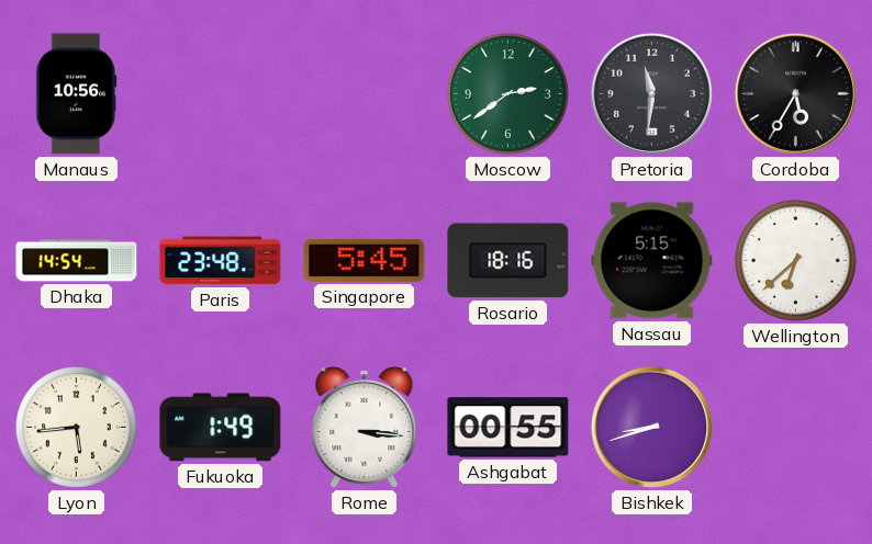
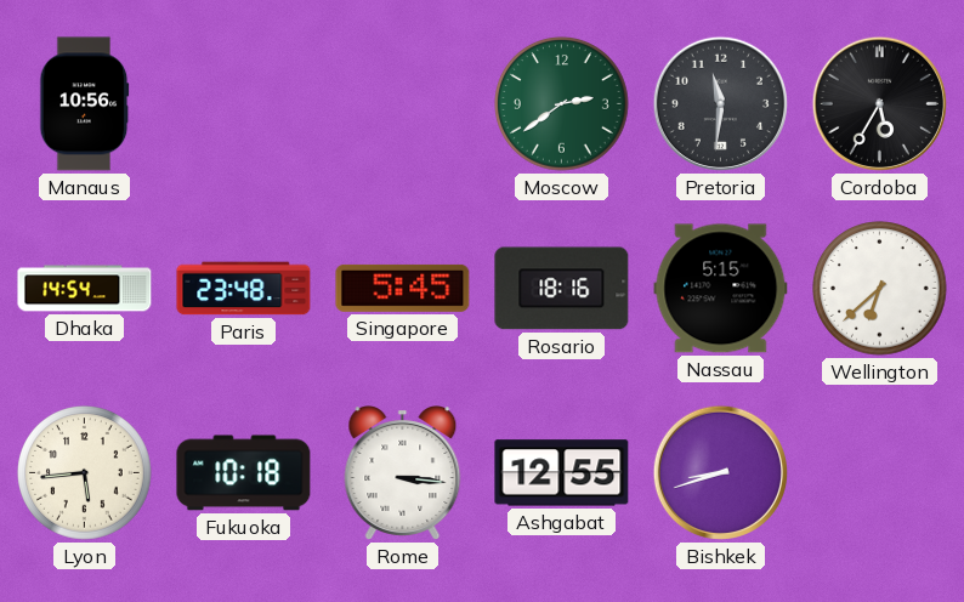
Fukuoka: 1:49 -> 10:18 (244, 473)
Ashgabat: 00:55 -> 12:55 (562, 473)
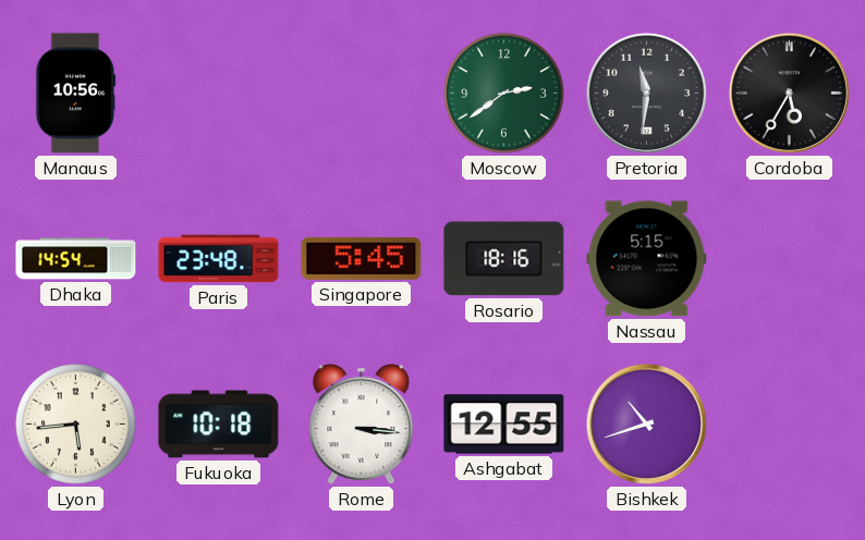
Wellington: 6:38 -> none (880, 289)
Bishkek: 8:42 -> 10:42 (646, 424)
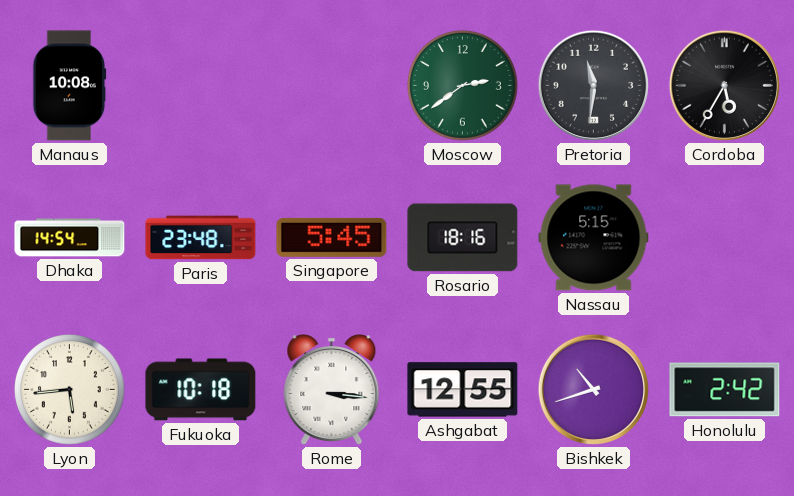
Manaus: 10:56 -> 10:08 (70, 86)
Honolulu: none -> 2:42 (725, 390)
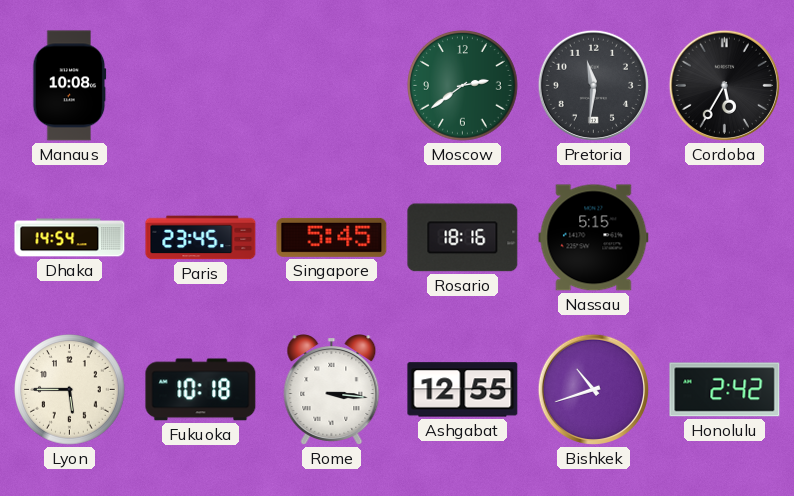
Paris: 23:48 -> 23:45 (201, 238)
Lyon: 5:44 -> 5:45 (70, 390)
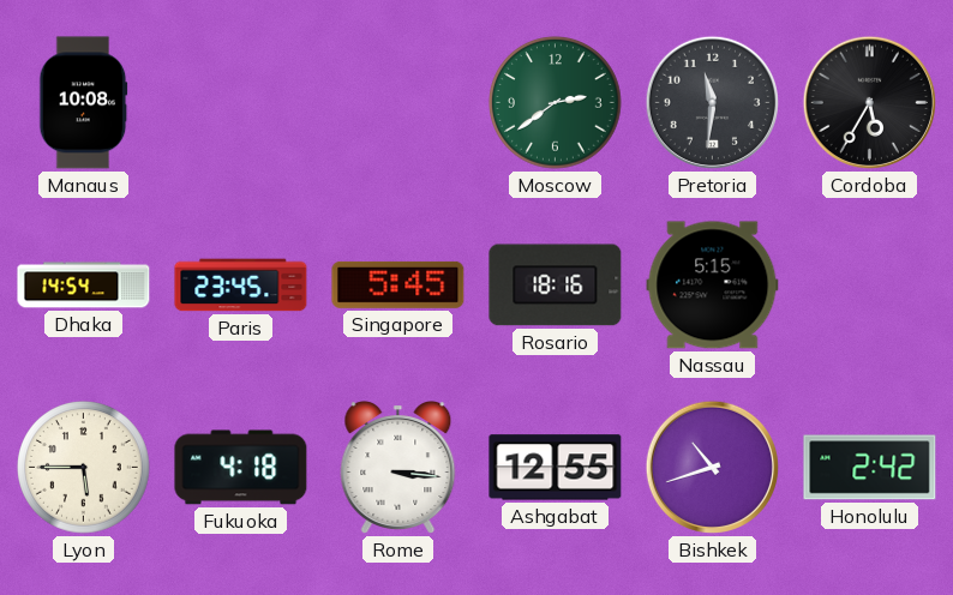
Fukuoka: 10:18 -> 4:18 (241, 468)
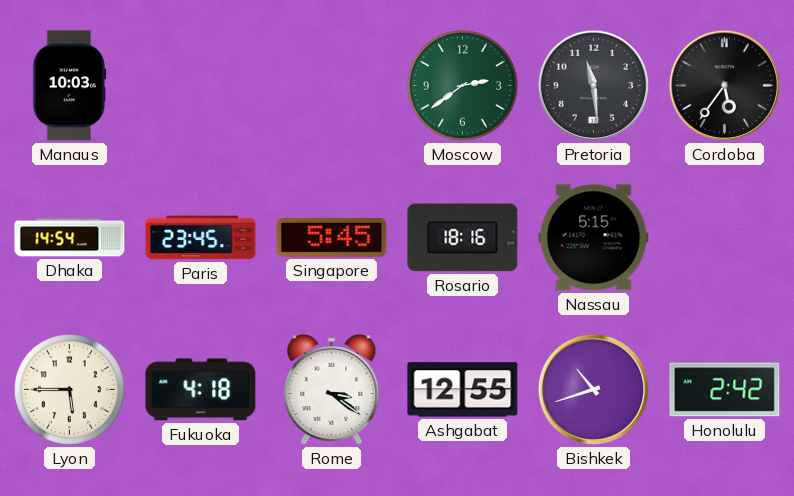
Manaus: 10:08 -> 10:03 (70, 86)
Pretoria: 11:31 -> 11:29 (593, 85)
Cordoba: 5:35 -> 5:36 (724, 85)
Rome: 3:16 -> 3:21 (332, 390)
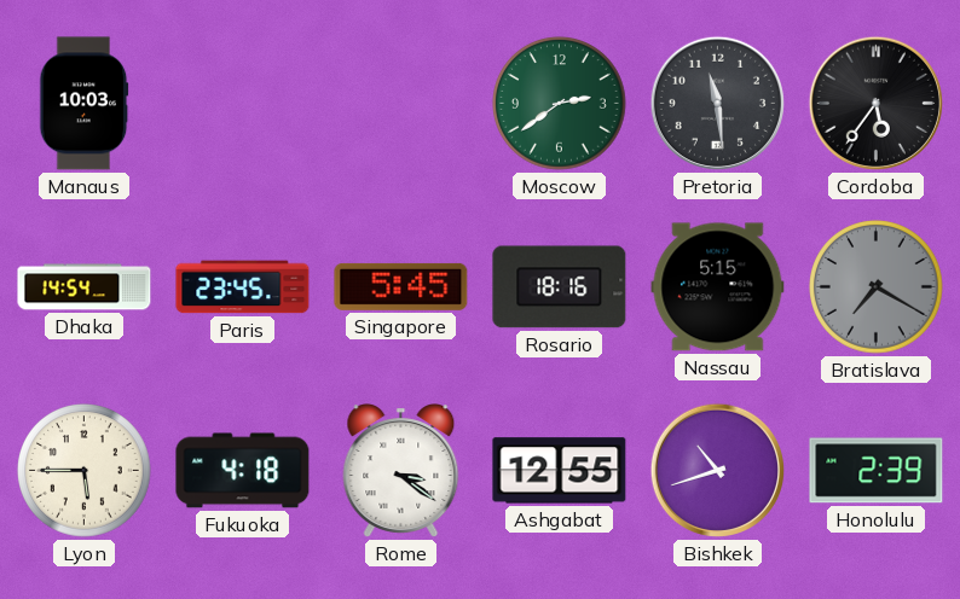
Bratislava: none -> 7:20 (877, 287)
Honolulu: 2:42 -> 2:39 (877, 471)
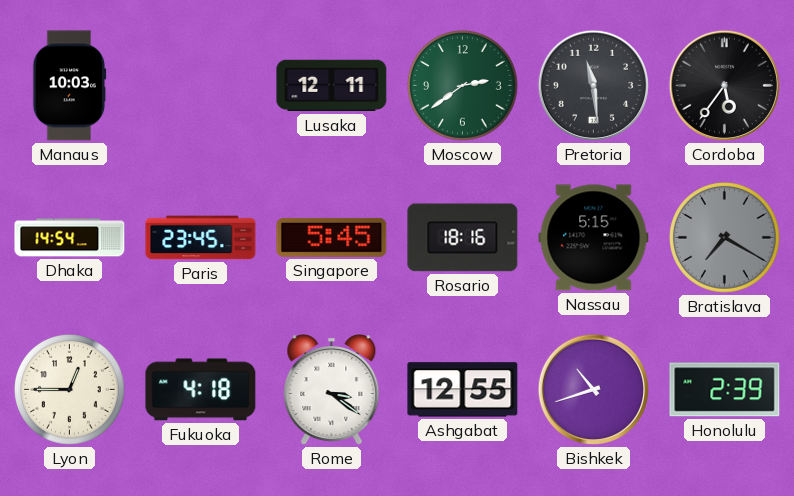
Lusaka: none -> 12:11 (332, 86)
Lyon: 5:45 -> 12:45 (70, 390)
